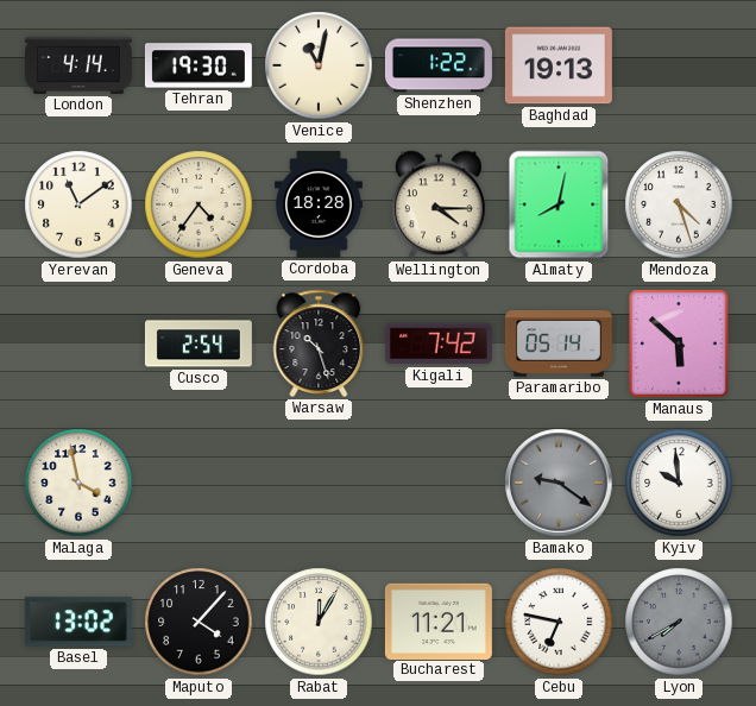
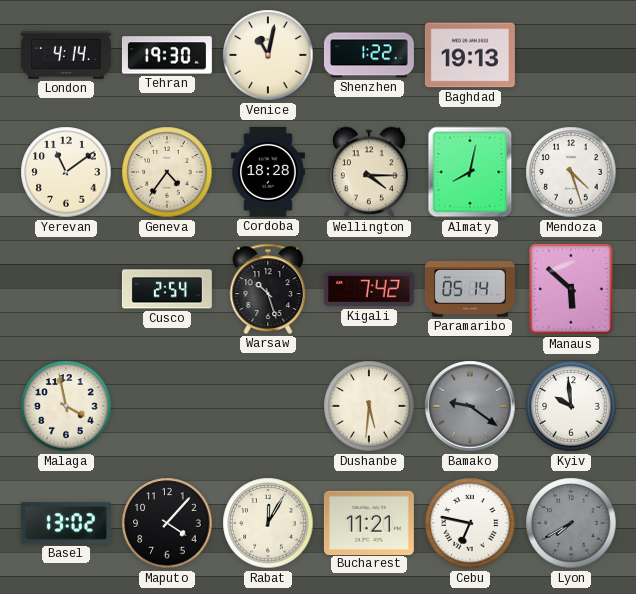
Dushanbe: none -> 5:31 (369, 406)
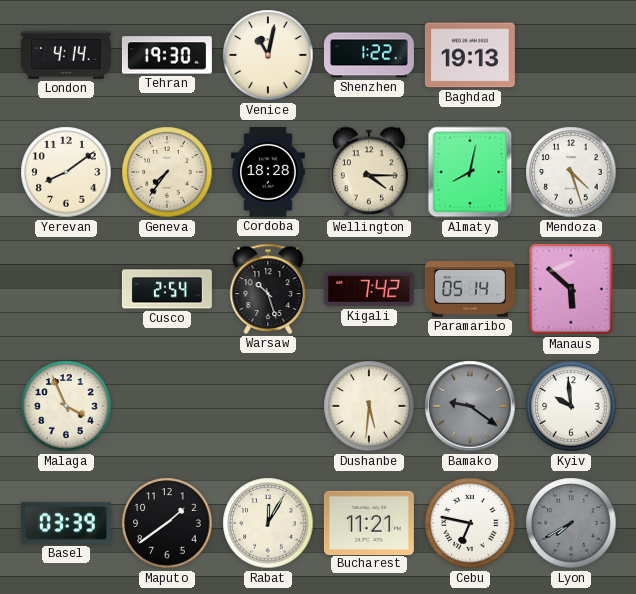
Yerevan: 11:09 -> 8:09 (66, 172)
Geneva: 4:36 -> 7:36 (167, 172)
Malaga: 3:58 -> 3:56 (66, 406)
Basel: 13:02 -> 03:39 (66, 523)
Maputo: 4:07 -> 1:39 (167, 523)
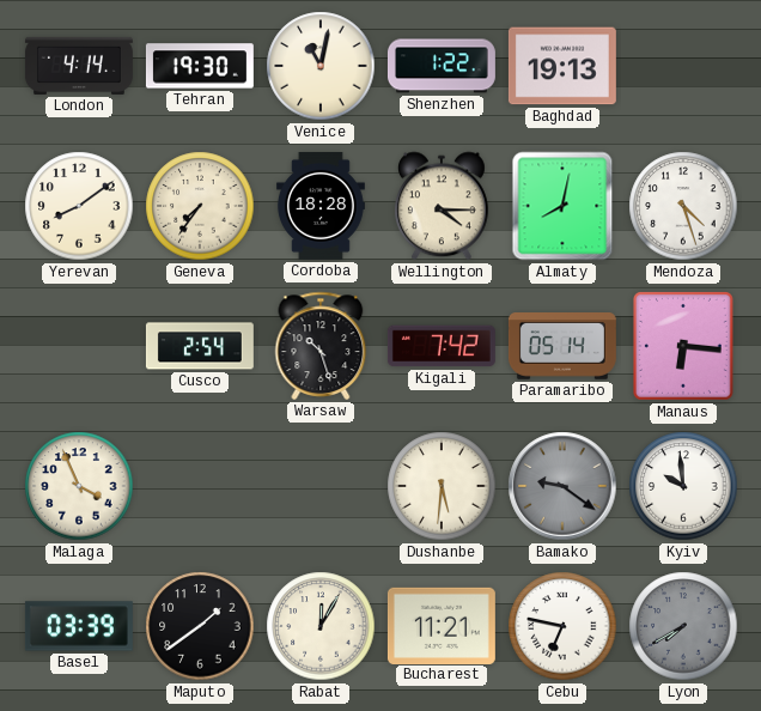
Manaus: 5:52 -> 6:16 (684, 347)
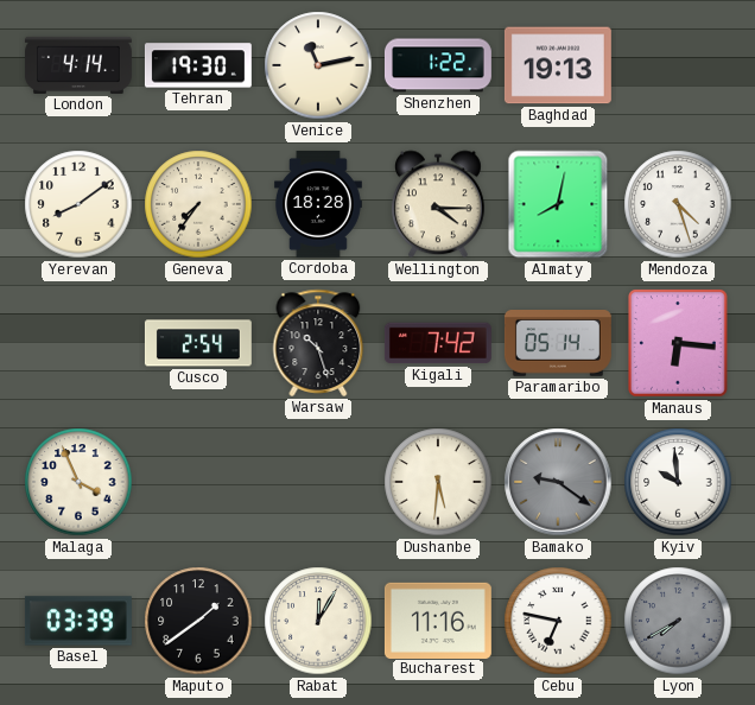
Venice: 11:02 -> 11:13 (318, 65)
Bucharest: 11:21 -> 11:16 (438, 620)
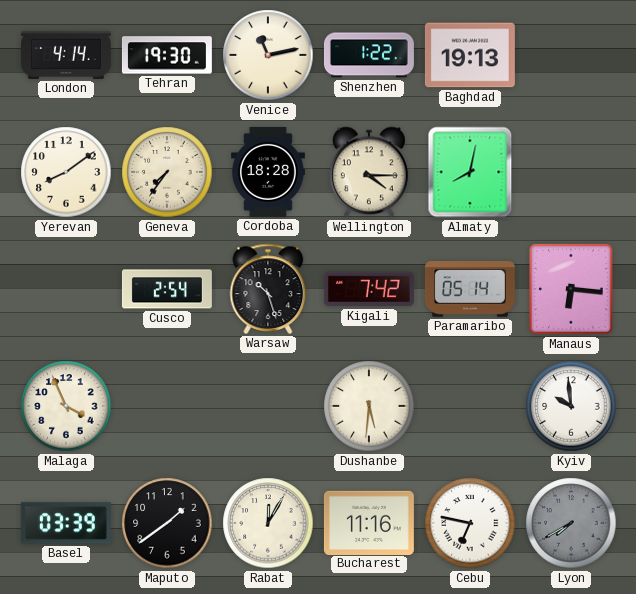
Mendoza: 4:27 -> none (678, 204)
Bamako: 9:21 -> none (558, 482)
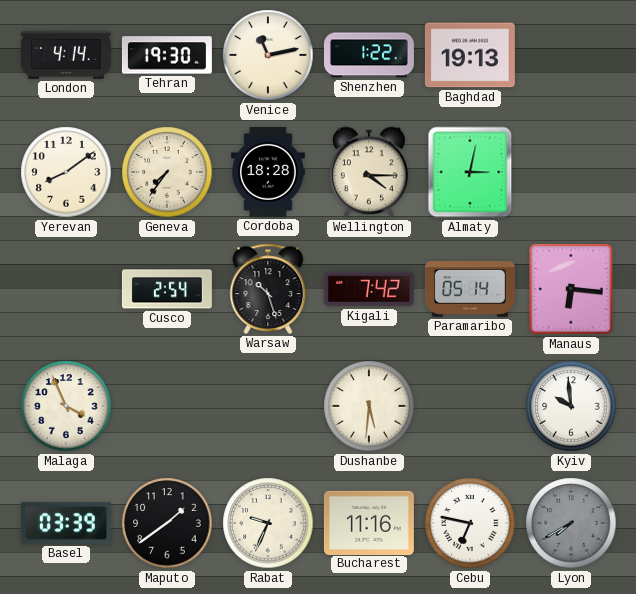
Almaty: 8:02 -> 3:02 (470, 172)
Rabat: 12:05 -> 9:34 (268, 523)
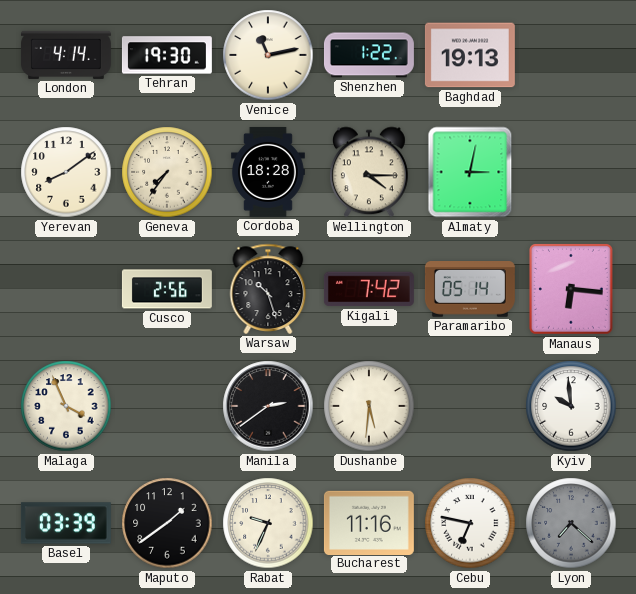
Cusco: 2:54 -> 2:56 (167, 289)
Manila: none -> 2:39 (268, 406)
Lyon: 7:40 -> 7:22 (571, 523)
